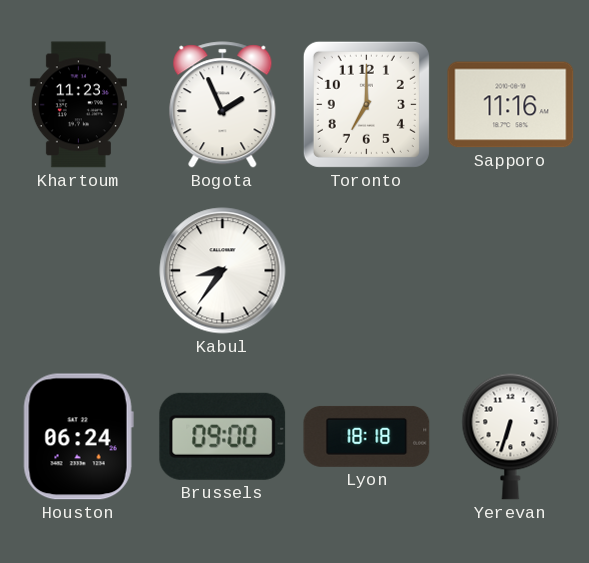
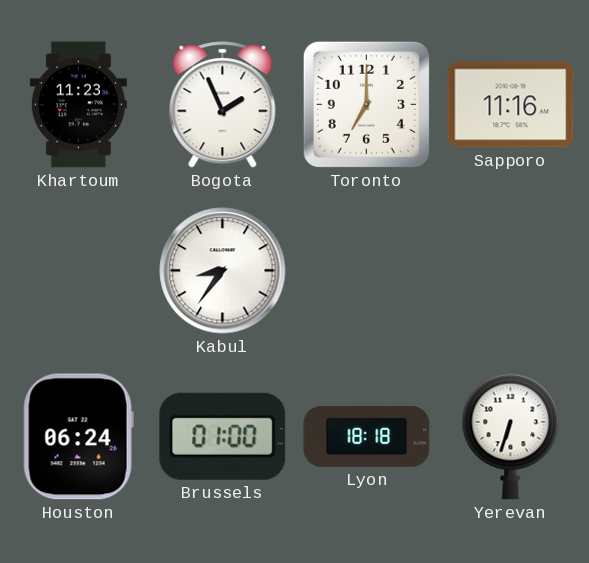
Brussels: 09:00 -> 01:00 (223, 436)
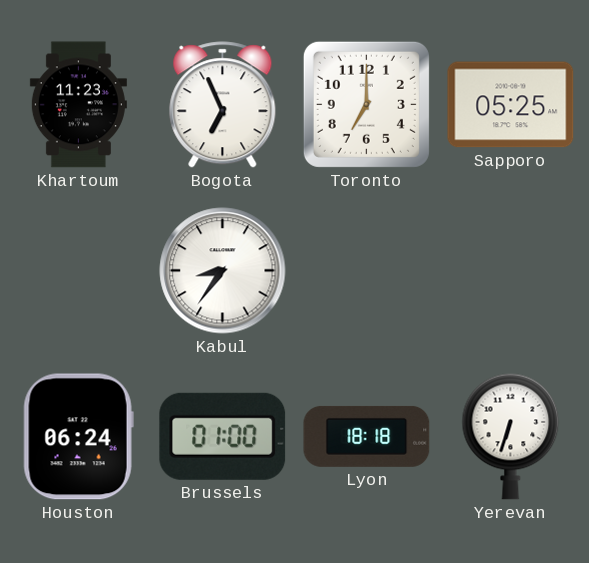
Bogota: 1:56 -> 6:56 (223, 105)
Sapporo: 11:16 -> 05:25 (511, 105)
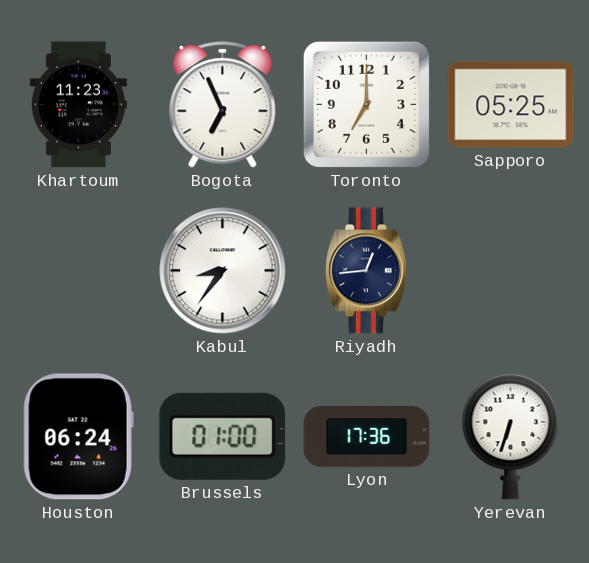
Riyadh: none -> 12:44 (366, 271)
Lyon: 18:18 -> 17:36 (367, 436)
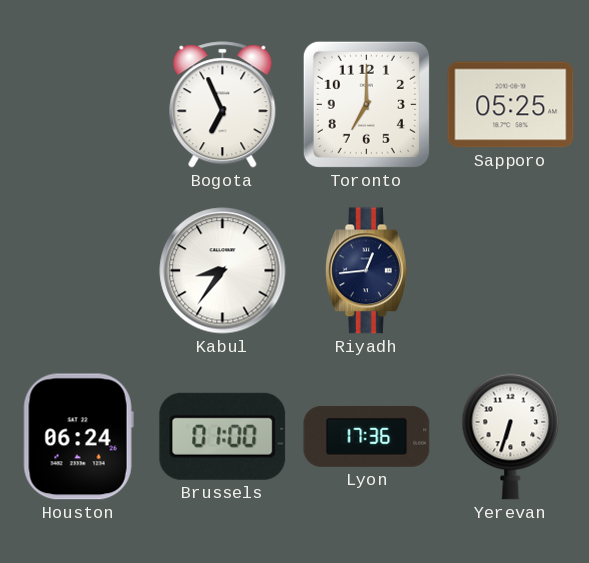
Khartoum: 11:23 -> none (78, 105)
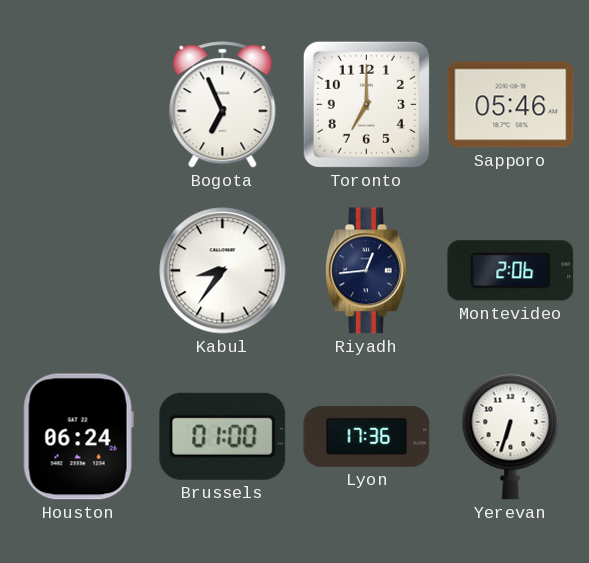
Sapporo: 05:25 -> 05:46 (511, 105)
Montevideo: none -> 2:06 (511, 271)
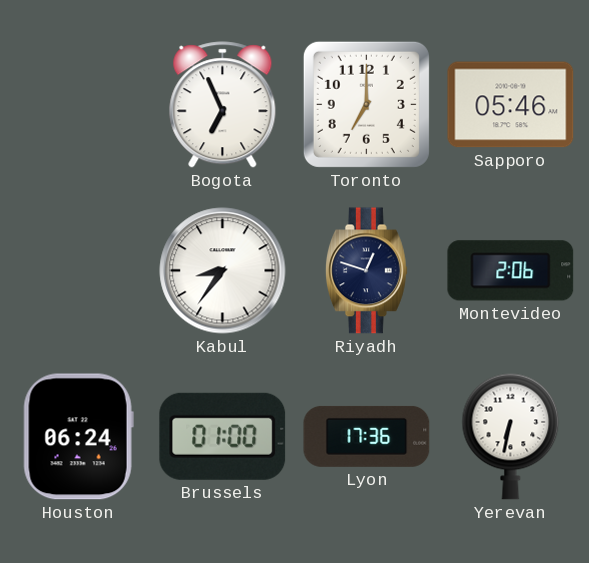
Riyadh: 12:44 -> 12:48 (366, 271)
Yerevan: 6:33 -> 6:32 (511, 436)
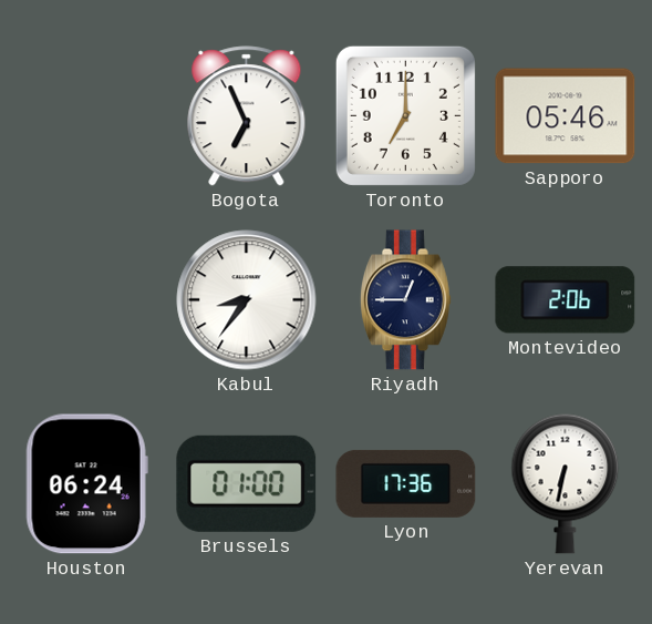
Riyadh: 12:48 -> 12:45 (405, 300)
